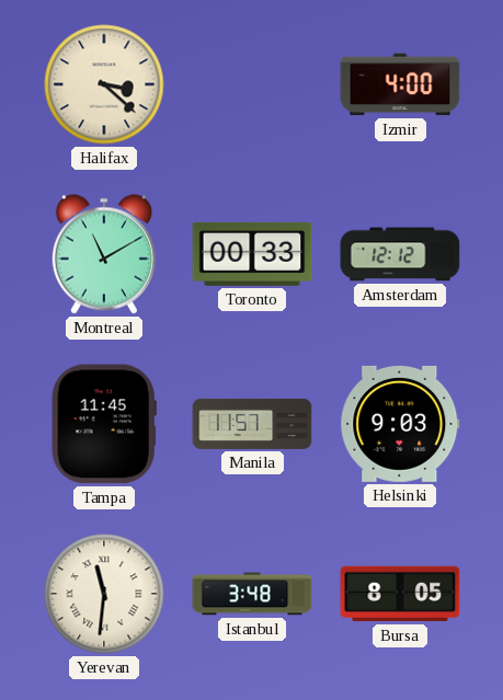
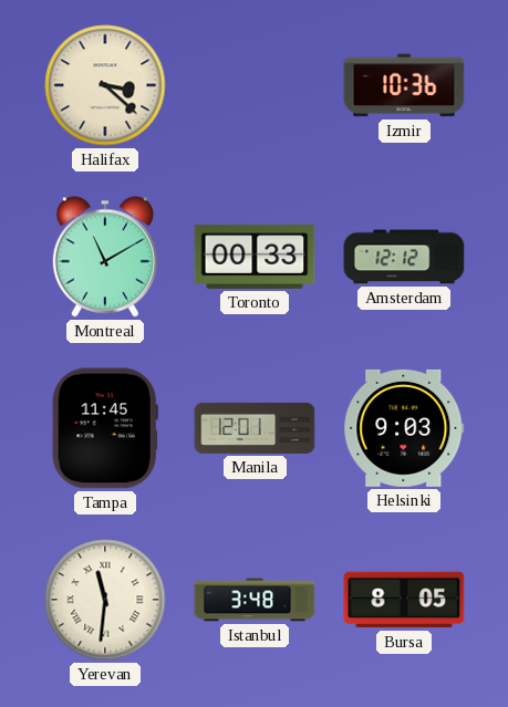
Izmir: 4:00 -> 10:36 (404, 85)
Manila: 11:57 -> 12:01 (255, 428)
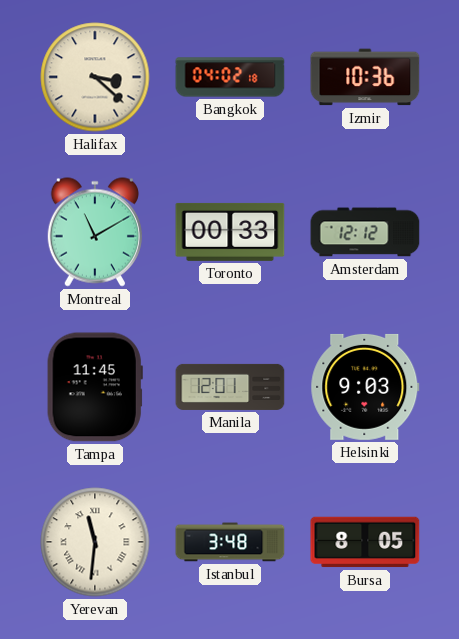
Bangkok: none -> 04:02 (230, 77)
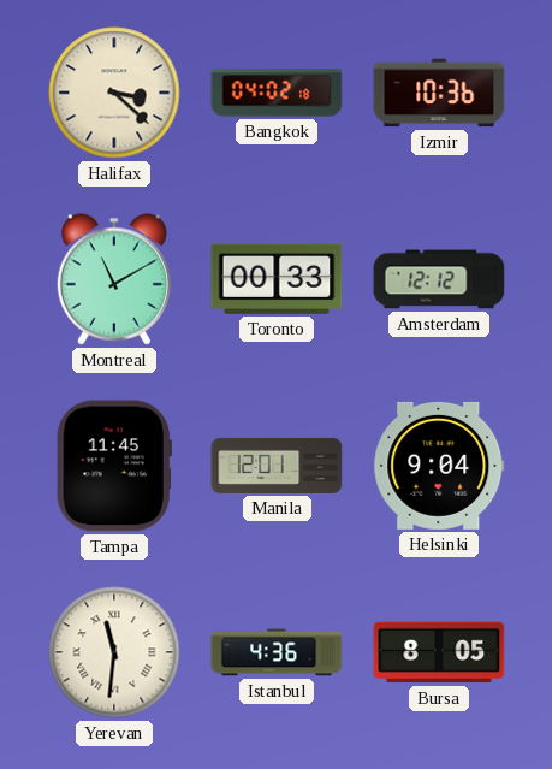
Helsinki: 9:03 -> 9:04 (439, 466)
Istanbul: 3:48 -> 4:36 (277, 652)
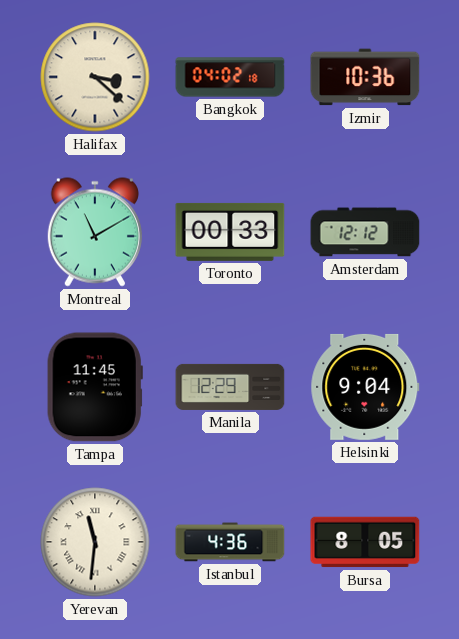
Manila: 12:01 -> 12:29 (230, 387)
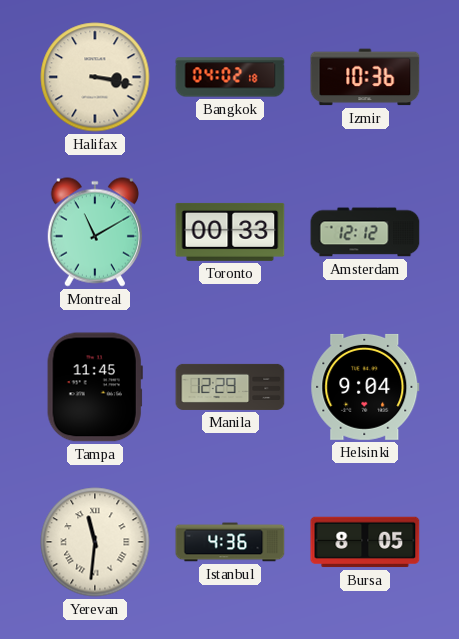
Halifax: 3:22 -> 3:17 (95, 77)
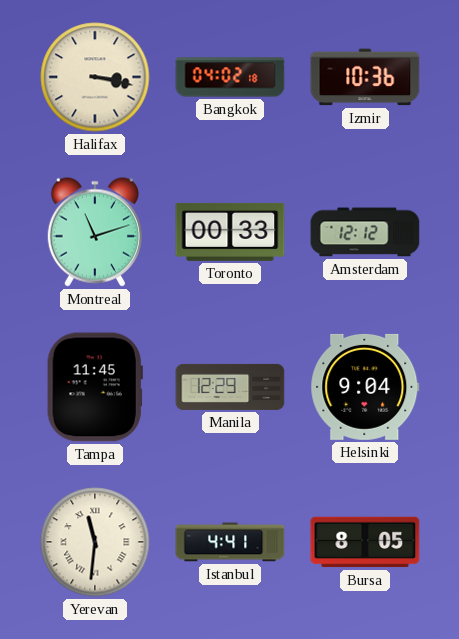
Montreal: 11:10 -> 11:12 (95, 232)
Istanbul: 4:36 -> 4:41 (230, 542)
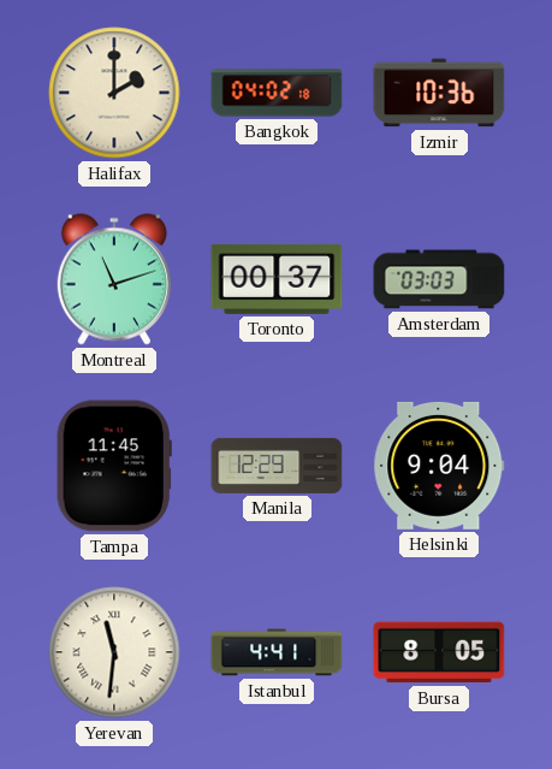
Halifax: 3:17 -> 2:00 (114, 93)
Toronto: 00:33 -> 00:37 (277, 279)
Amsterdam: 12:12 -> 03:03 (439, 279)
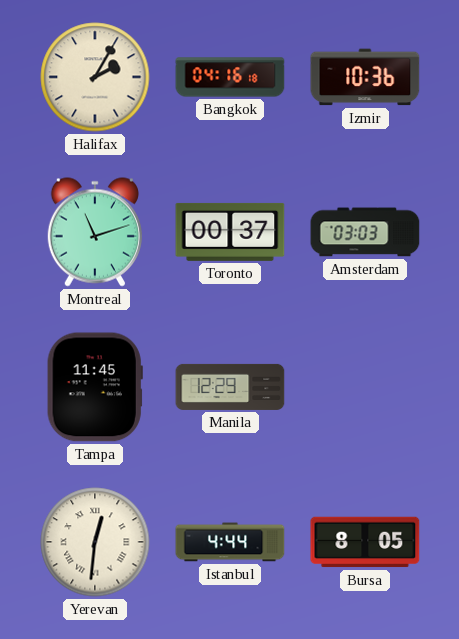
Halifax: 2:00 -> 2:05 (95, 77)
Bangkok: 04:02 -> 04:16 (230, 77)
Helsinki: 9:04 -> none (439, 466)
Yerevan: 11:31 -> 12:31 (95, 542)
Istanbul: 4:41 -> 4:44 (230, 542)
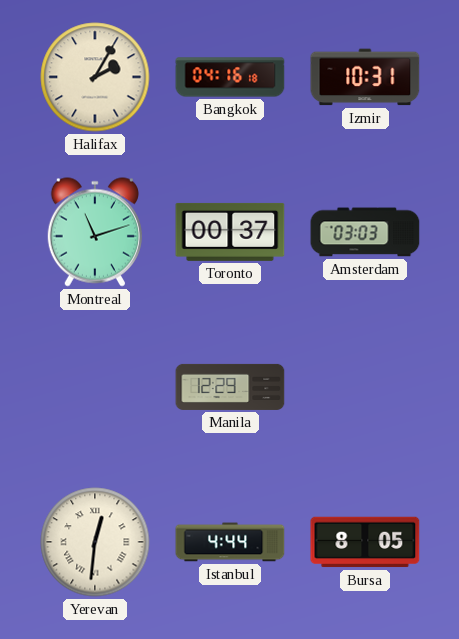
Izmir: 10:36 -> 10:31 (365, 77)
Tampa: 11:45 -> none (95, 387)
